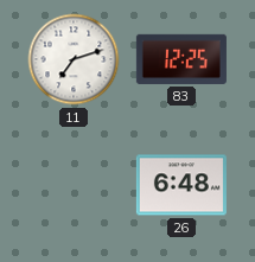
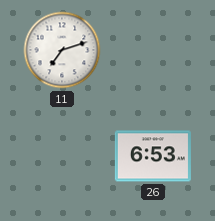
83: 12:25 -> none (181, 59)
26: 6:48 -> 6:53 (153, 156)
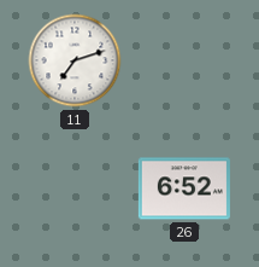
26: 6:53 -> 6:52 (184, 188)
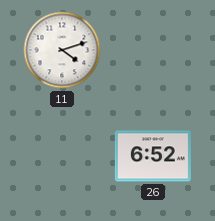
11: 7:12 -> 4:12 (62, 50)
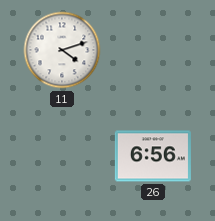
26: 6:52 -> 6:56 (153, 156)
